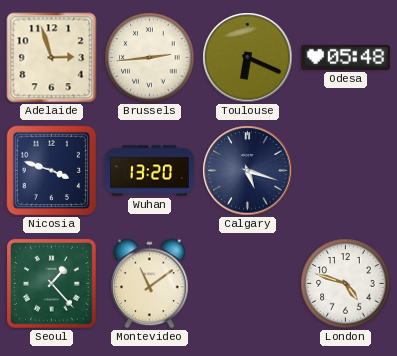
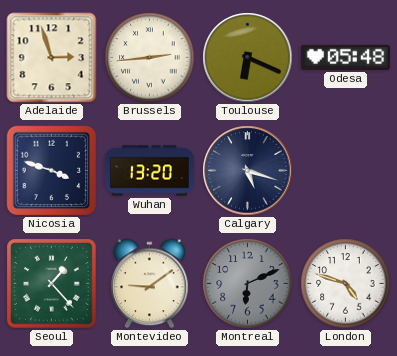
Montevideo: 11:09 -> 9:09 (150, 284)
Montreal: none -> 6:11 (248, 284)
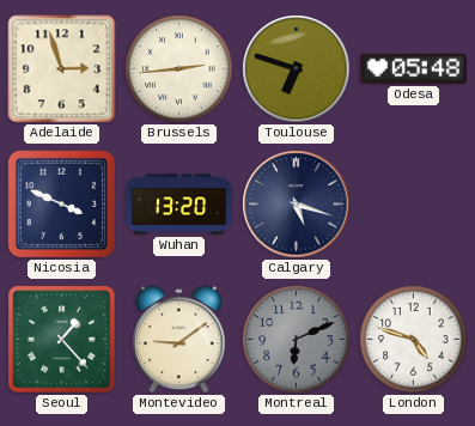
Toulouse: 6:19 -> 6:48 (297, 69)
Nicosia: 3:48 -> 3:49 (62, 205)
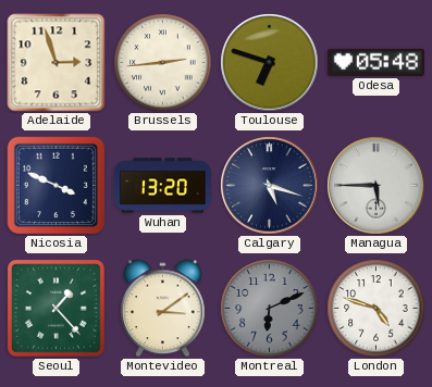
Managua: none -> 5:45 (377, 186)
Montevideo: 9:09 -> 3:09 (163, 309)
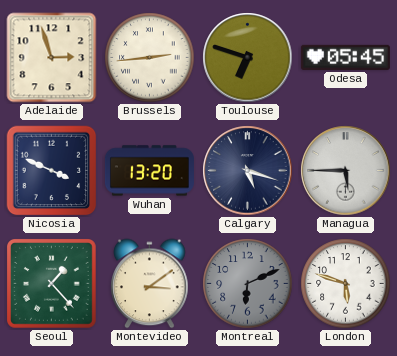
Odesa: 05:48 -> 05:45 (345, 57)
London: 4:48 -> 5:48 (346, 284)
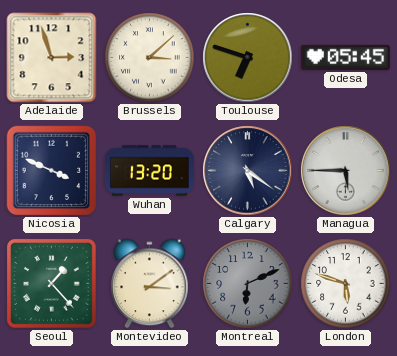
Brussels: 2:44 -> 3:08 (150, 58)
Calgary: 5:18 -> 5:21 (248, 171)
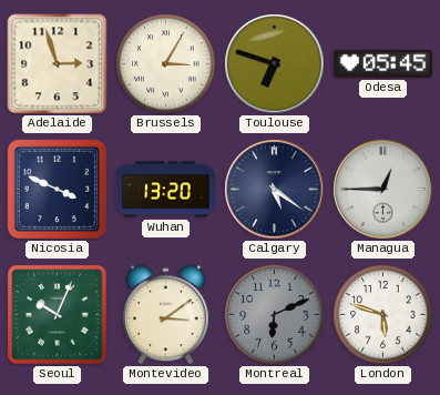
Brussels: 3:08 -> 3:05 (166, 64)
Managua: 5:45 -> 12:45 (383, 190)
Seoul: 1:23 -> 10:04 (58, 315)
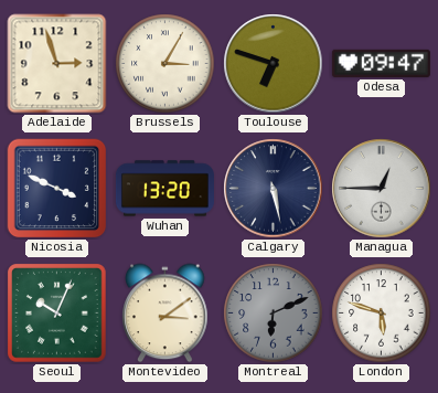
Odesa: 05:45 -> 09:47 (381, 63)
Calgary: 5:21 -> 5:28 (274, 189)
